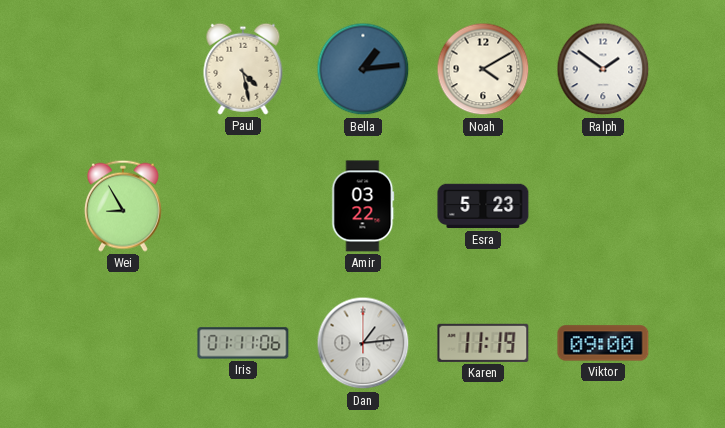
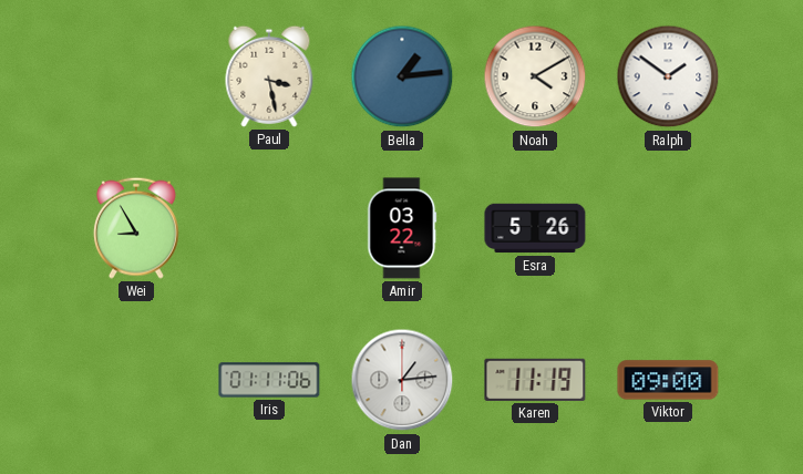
Paul: 4:28 -> 3:28 (269, 76)
Esra: 5:23 -> 5:26 (535, 228)
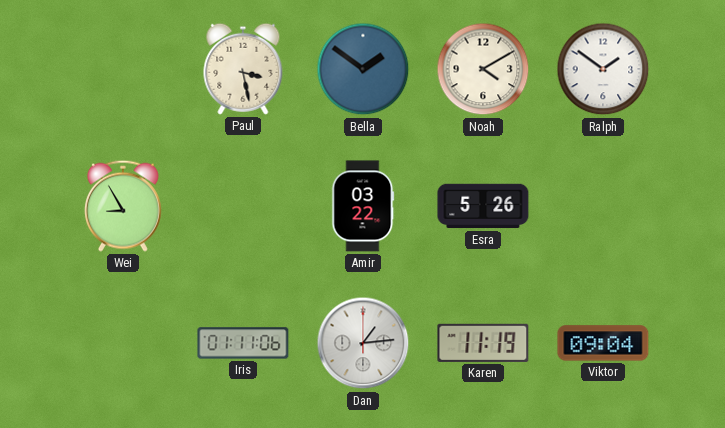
Bella: 1:14 -> 1:51 (363, 69)
Viktor: 09:00 -> 09:04 (603, 343)
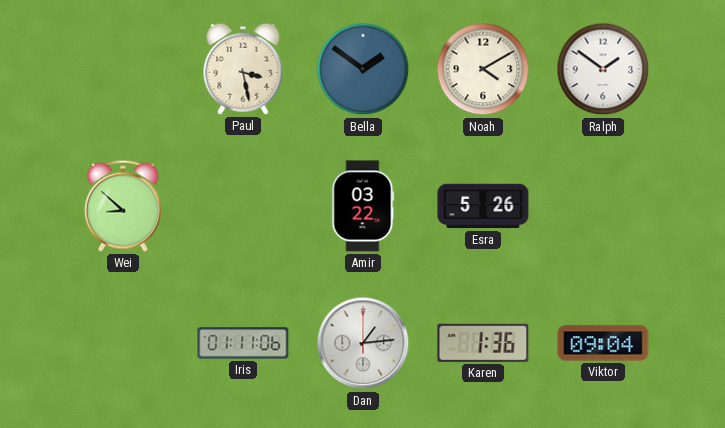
Wei: 8:55 -> 8:52 (123, 206)
Karen: 11:19 -> 1:36 (483, 343)
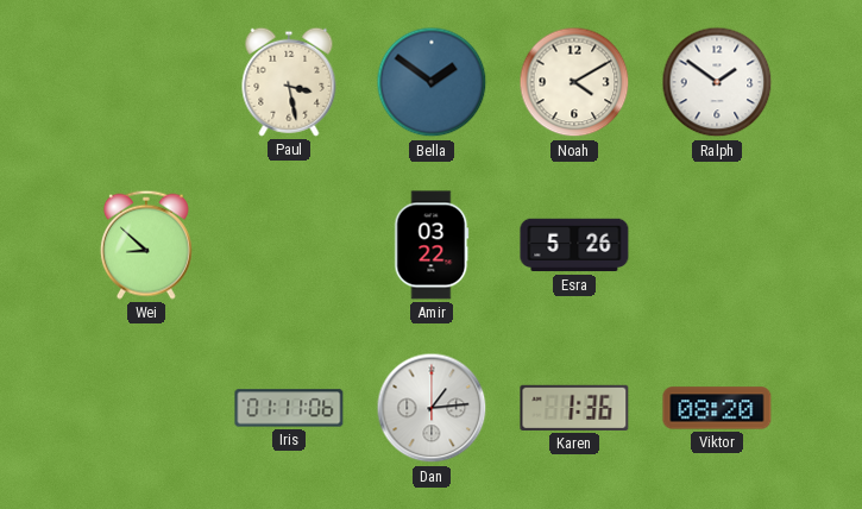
Viktor: 09:04 -> 08:20 (717, 408)
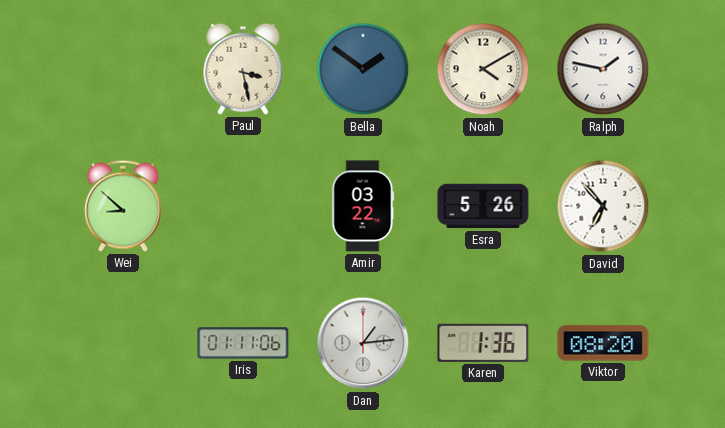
Ralph: 1:51 -> 1:47 (603, 69)
David: none -> 6:53 (603, 206)
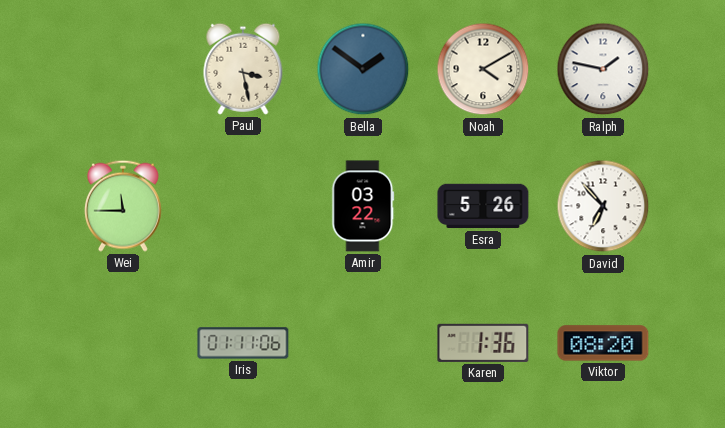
Wei: 8:52 -> 11:45 (123, 206)
Dan: 1:14 -> none (363, 343)
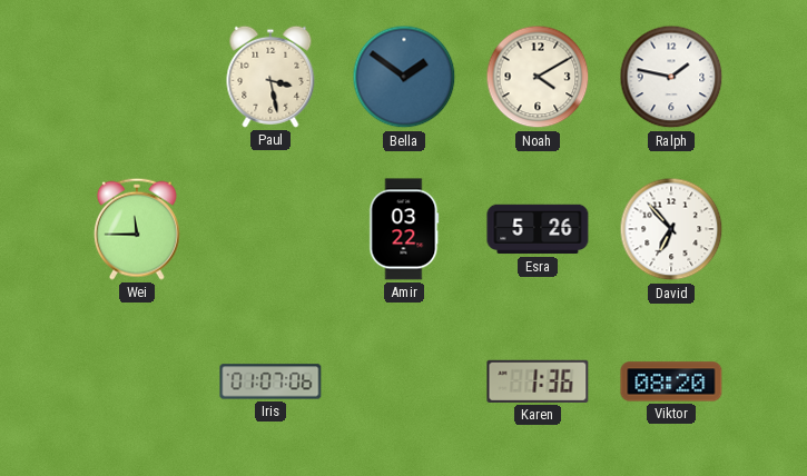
Iris: 01:11 -> 01:07 (270, 381)
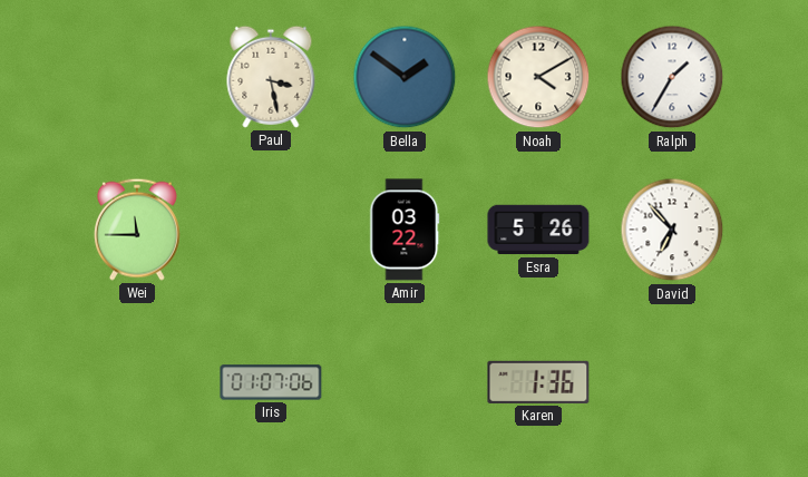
Ralph: 1:47 -> 1:35 (672, 77)
Viktor: 08:20 -> none (671, 381)
